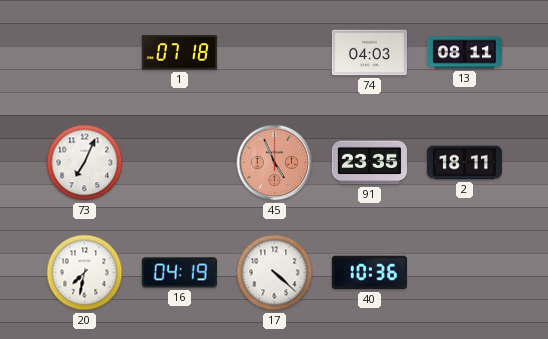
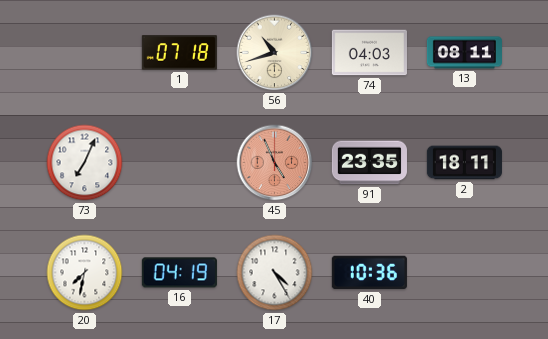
56: none -> 10:42 (275, 53)
17: 4:22 -> 4:25 (275, 273)
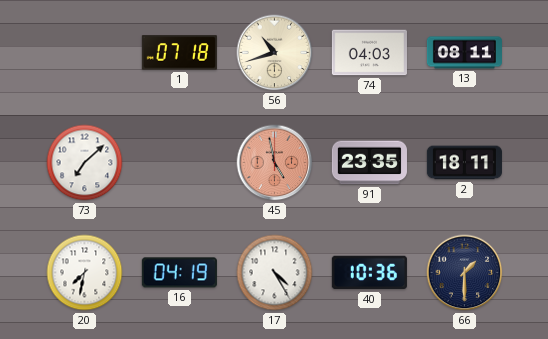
73: 7:04 -> 7:08 (85, 163)
45: 4:56 -> 4:58 (275, 163)
66: none -> 1:30 (465, 273)
